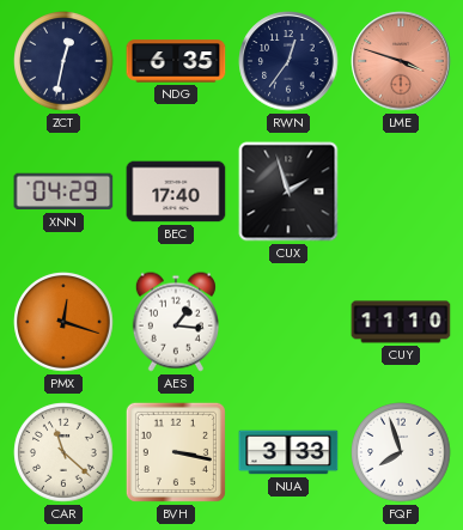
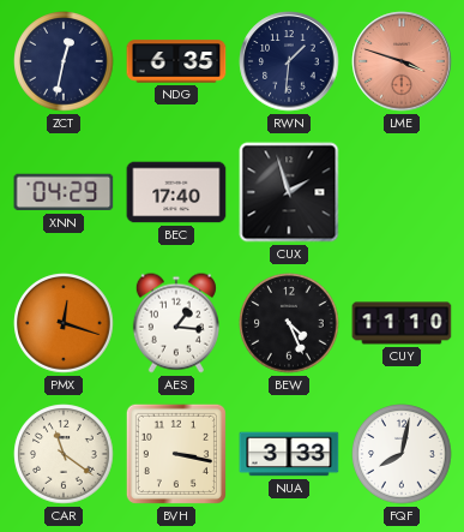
RWN: 12:36 -> 1:31 (289, 61)
BEW: none -> 4:26 (289, 323)
CAR: 11:22 -> 11:21 (64, 454)
FQF: 7:57 -> 8:02 (402, 454)
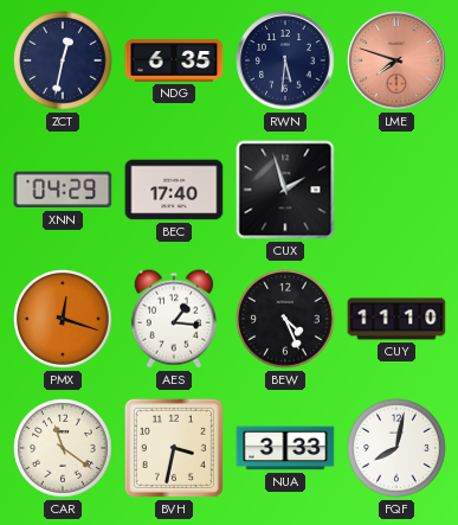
RWN: 1:31 -> 5:31 (285, 60)
LME: 3:48 -> 7:48 (396, 60)
BVH: 3:17 -> 3:32 (174, 448)
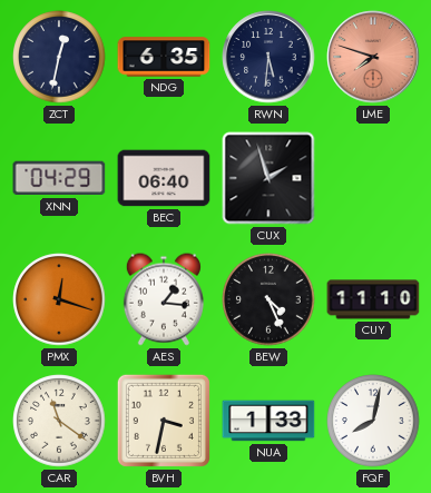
BEC: 17:40 -> 06:40 (164, 178)
NUA: 3:33 -> 1:33 (268, 421)
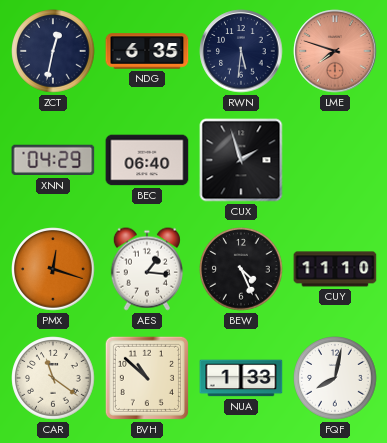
BVH: 3:32 -> 10:52 (147, 378)
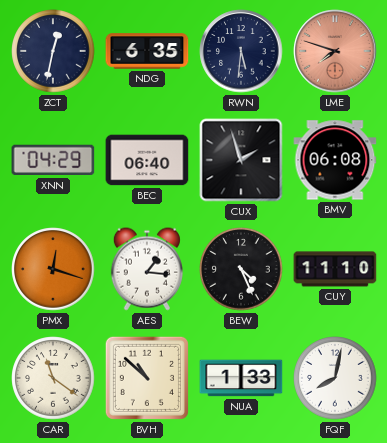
BMV: none -> 06:08 (335, 160)
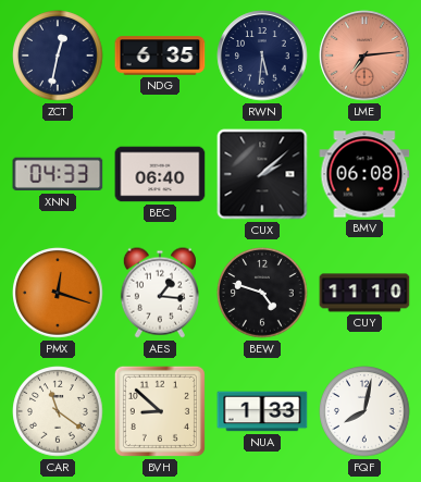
LME: 7:48 -> 7:14 (364, 55)
XNN: 04:29 -> 04:33 (58, 174)
CUX: 1:57 -> 2:08 (262, 174)
BEW: 4:26 -> 4:48 (262, 293)
BVH: 10:52 -> 8:52 (160, 411)
